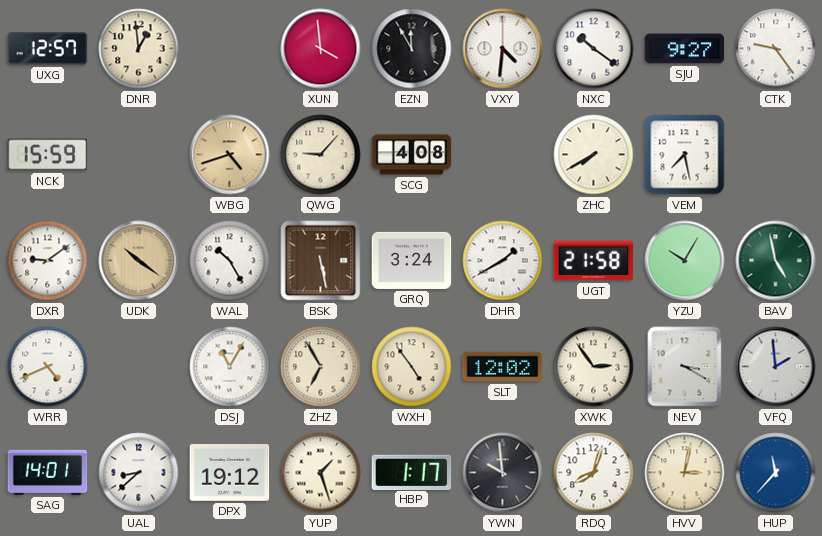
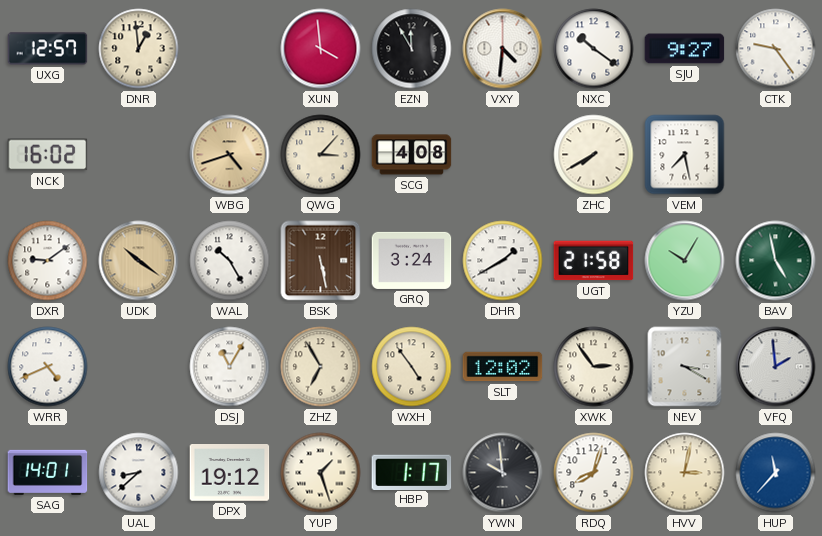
NCK: 15:59 -> 16:02 (48, 155)
QWG: 9:07 -> 3:07 (321, 155)
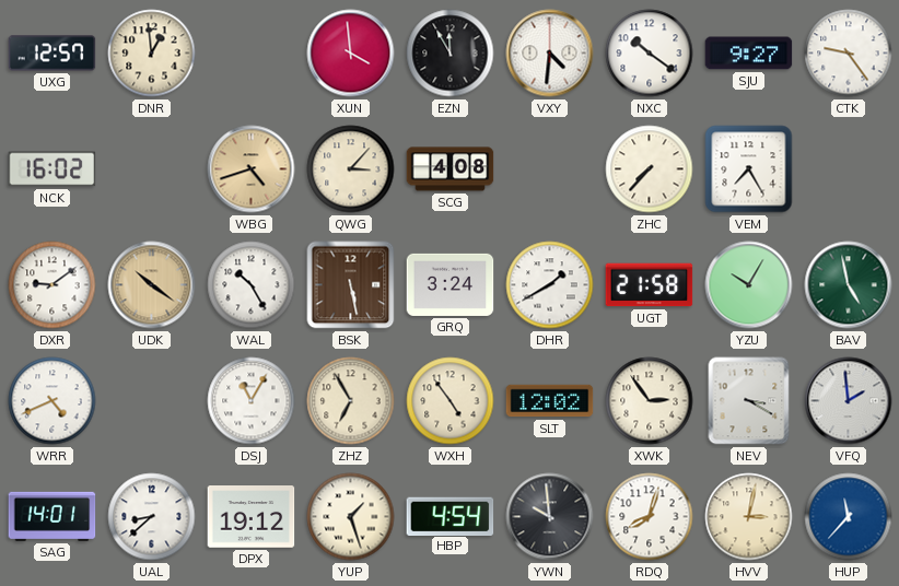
ZHC: 7:40 -> 7:37 (650, 169)
VEM: 7:28 -> 7:25 (749, 169)
HBP: 1:17 -> 4:54 (451, 516)
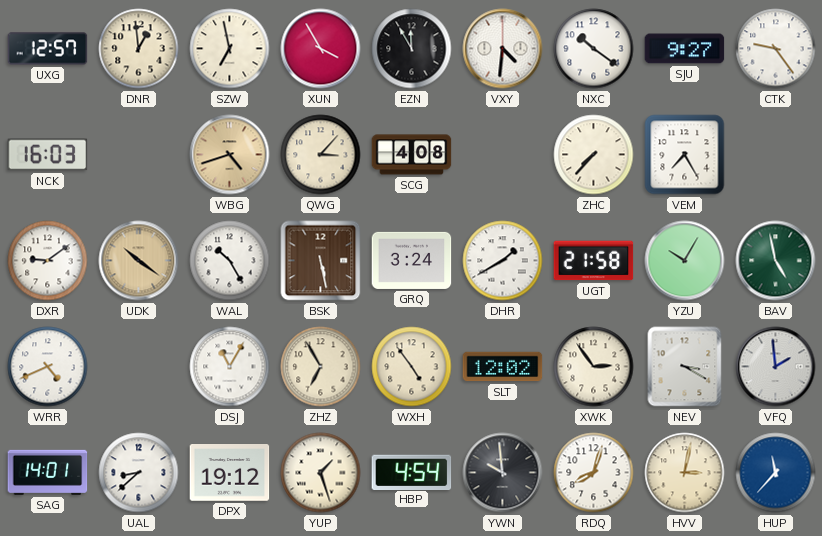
SZW: none -> 6:58 (230, 49)
XUN: 3:59 -> 3:55 (321, 49)
NCK: 16:02 -> 16:03 (48, 155)
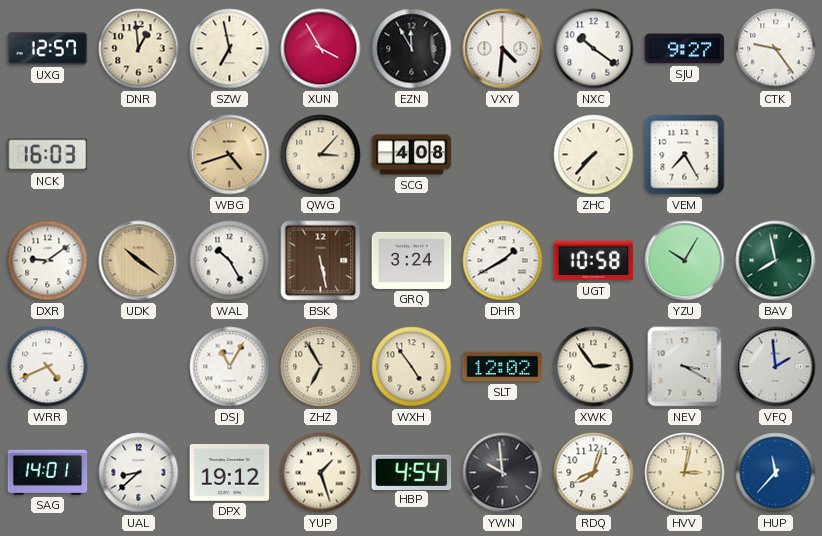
UGT: 21:58 -> 10:58 (594, 261)
BAV: 4:58 -> 7:58 (776, 261)
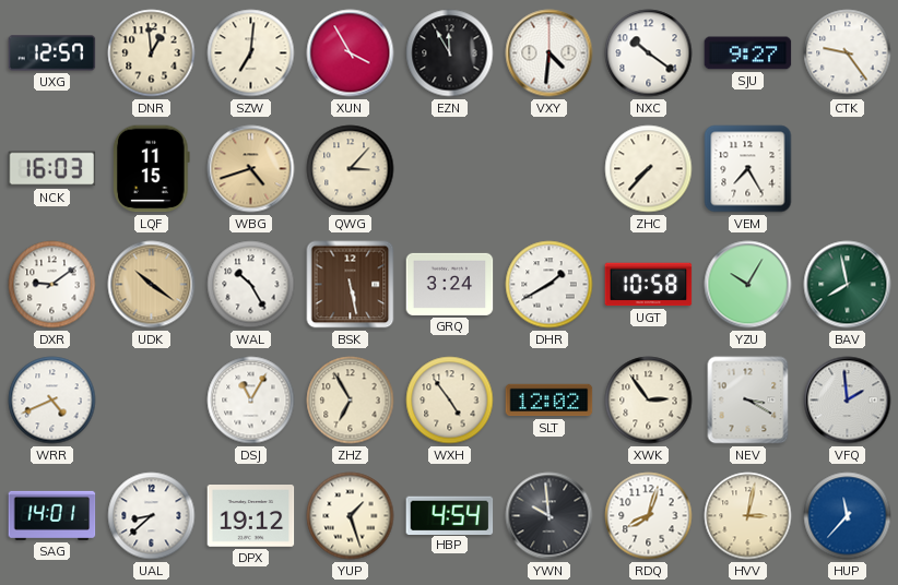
SZW: 6:58 -> 7:01 (251, 53)
LQF: none -> 11:15 (152, 169)
SCG: 4:08 -> none (412, 155)
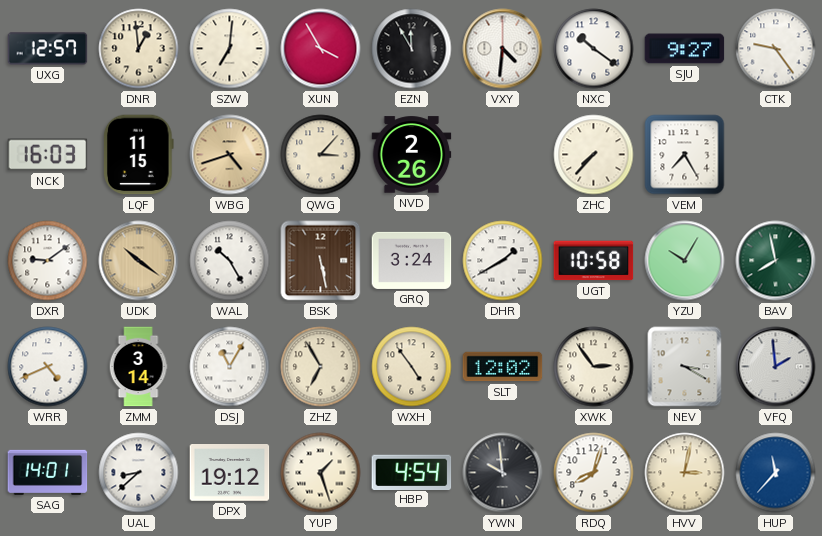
NVD: none -> 2:26 (412, 155)
ZMM: none -> 3:14 (138, 367)
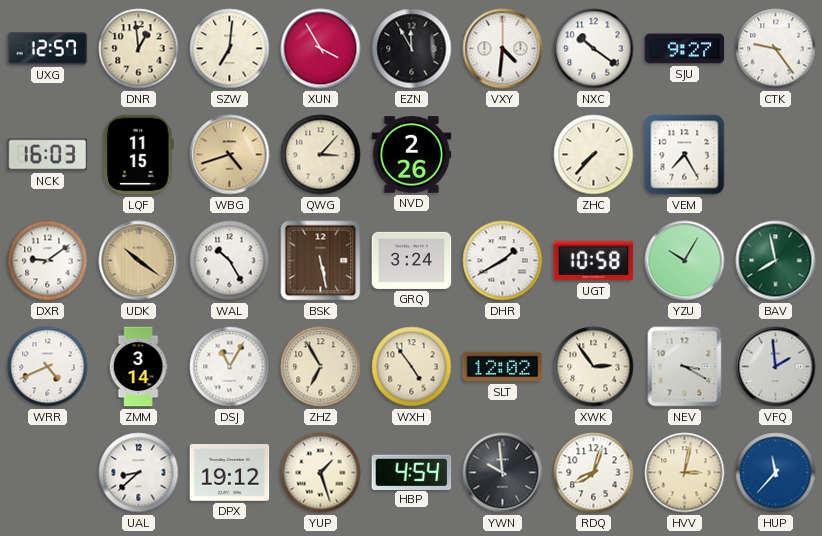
SAG: 14:01 -> none (48, 472)
